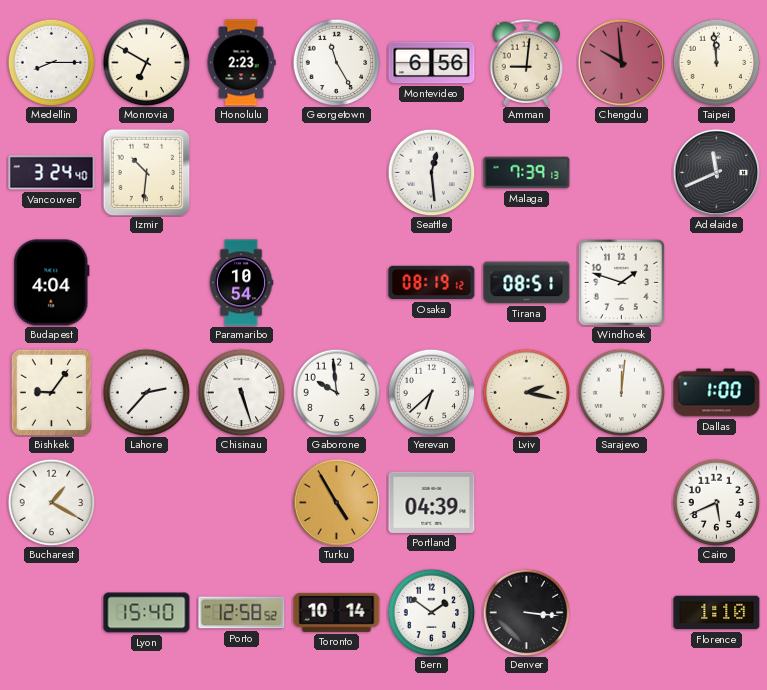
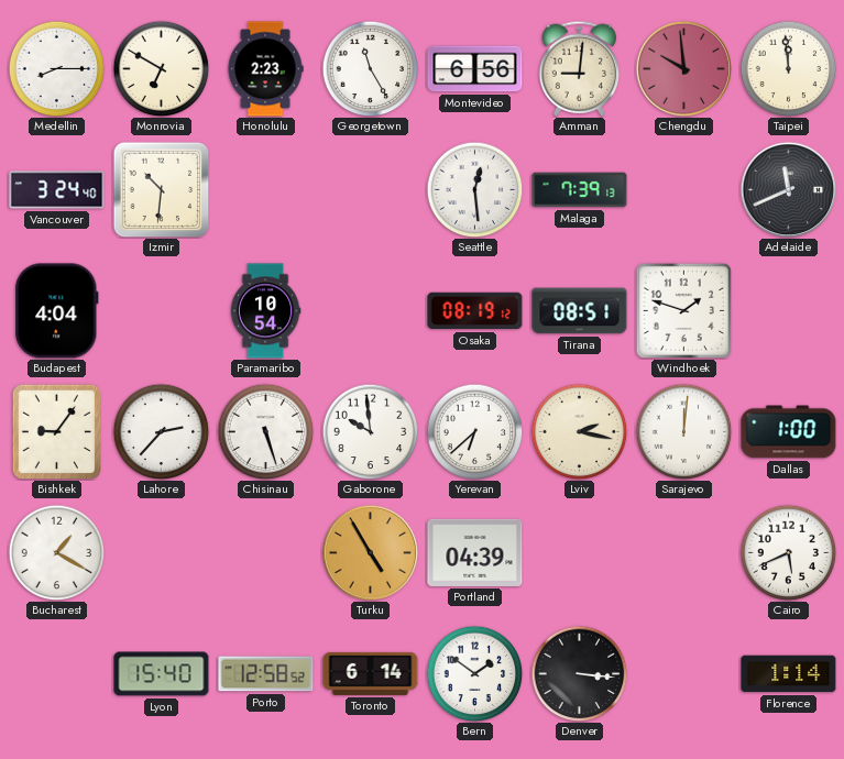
Toronto: 10:14 -> 6:14 (371, 673)
Florence: 1:10 -> 1:14 (789, 674)
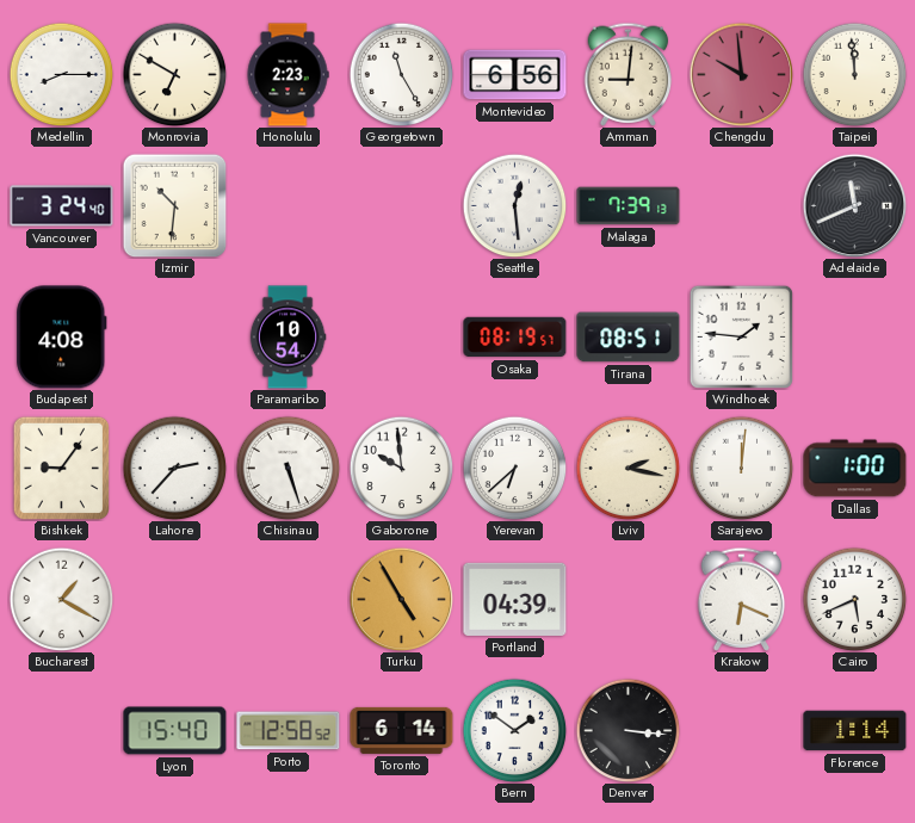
Budapest: 4:04 -> 4:08 (62, 338)
Osaka: 08:19:12 -> 08:19:57 (515, 338)
Windhoek: 1:48 -> 1:46 (741, 336)
Krakow: none -> 6:19 (742, 599)
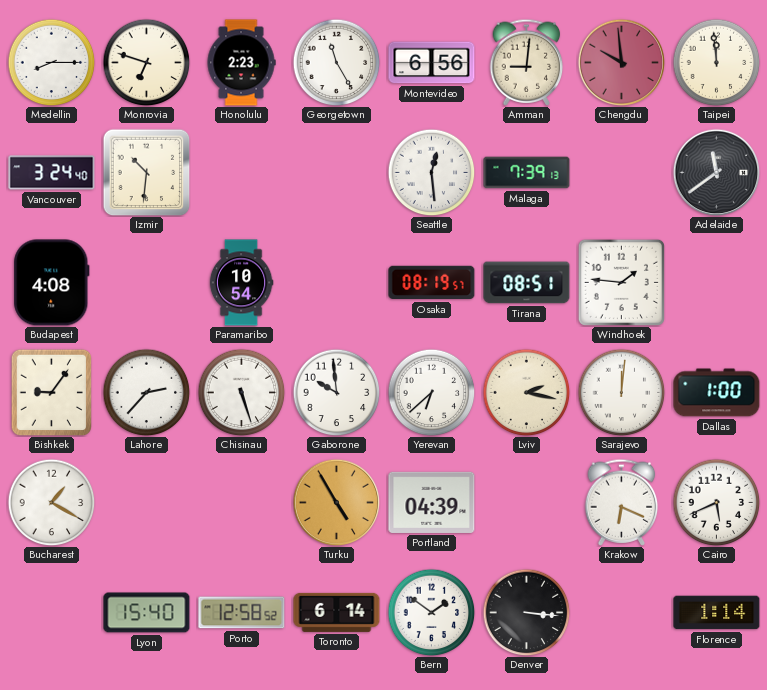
Monrovia: 6:50 -> 6:48 (146, 62)
Adelaide: 11:41 -> 11:39 (716, 172)
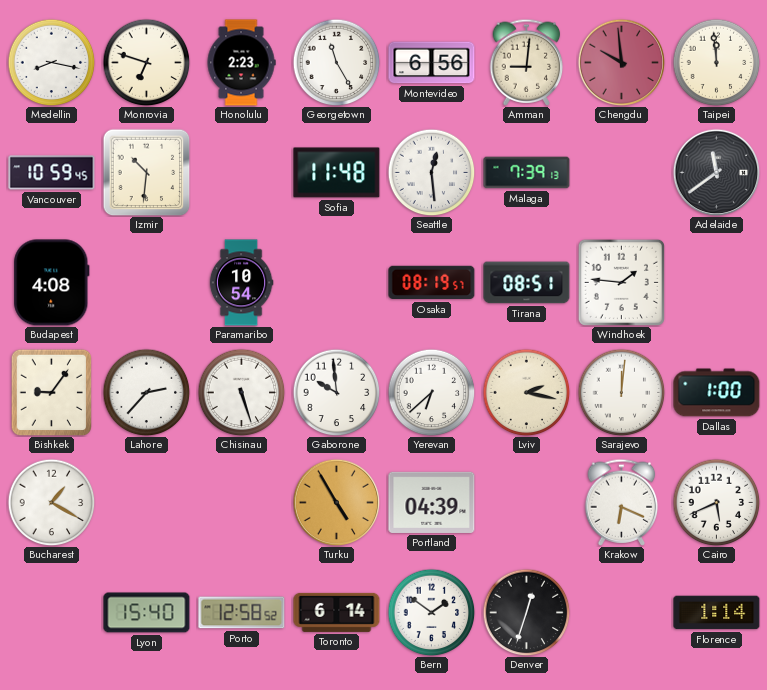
Medellin: 8:15 -> 8:17 (51, 62)
Vancouver: 3:24 -> 10:59 (52, 173)
Sofia: none -> 11:48 (337, 173)
Denver: 3:16 -> 12:33 (526, 612)
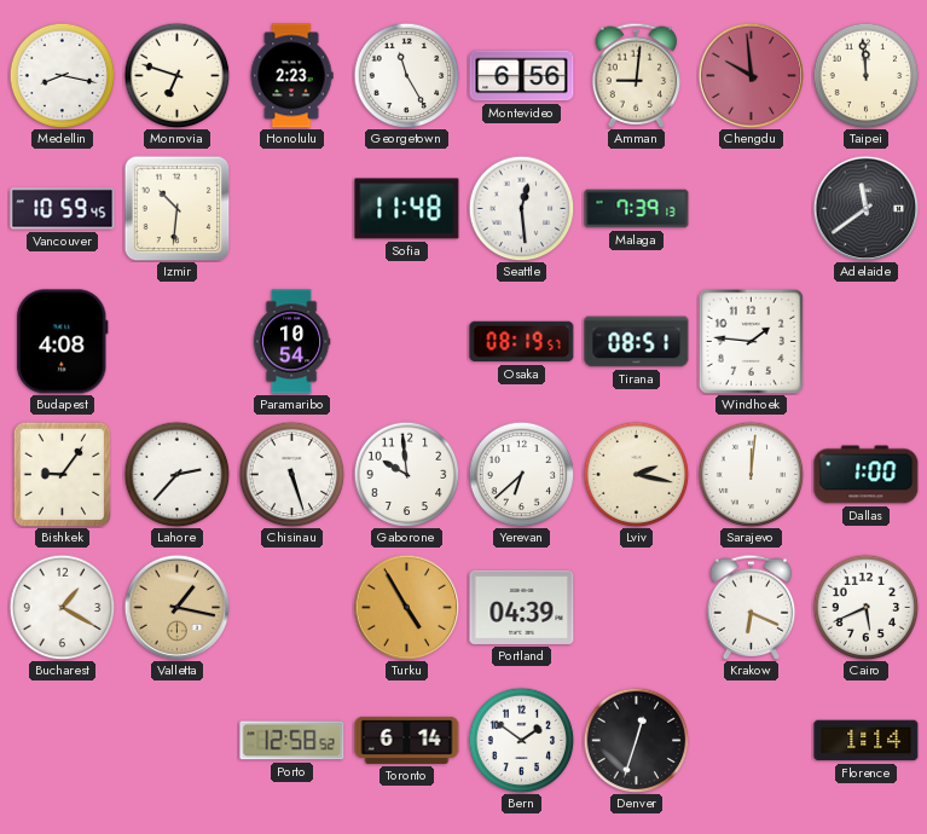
Valletta: none -> 1:17 (176, 607)
Lyon: 15:40 -> none (147, 613)
